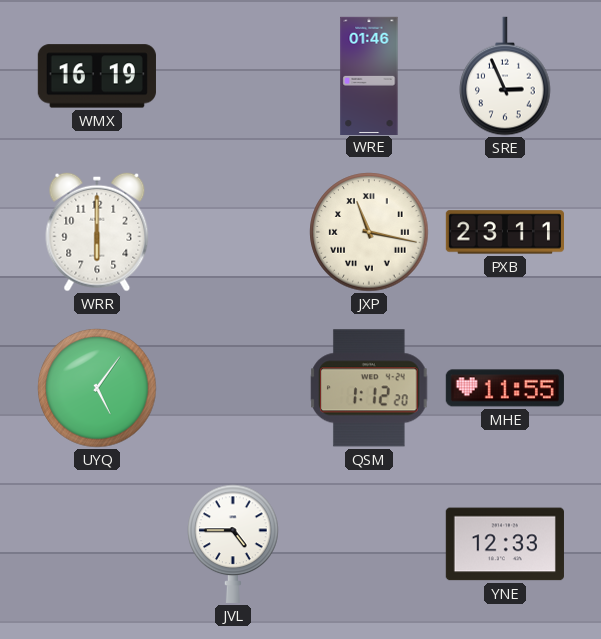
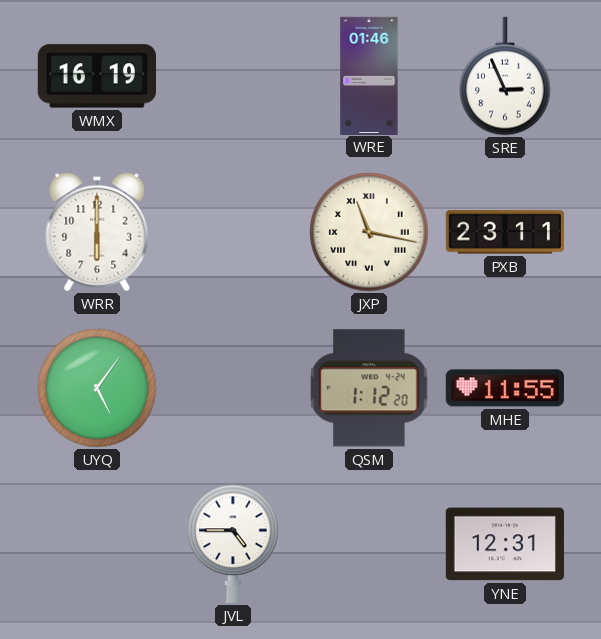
YNE: 12:33 -> 12:31 (505, 544)
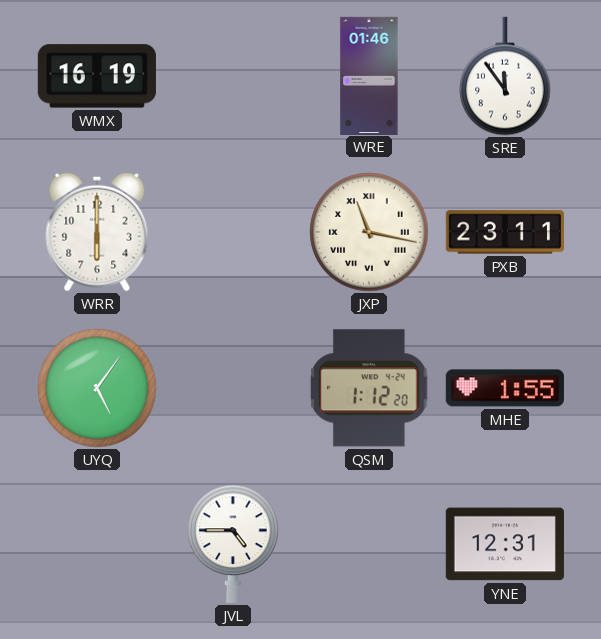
SRE: 2:56 -> 11:54 (505, 76)
MHE: 11:55 -> 1:55 (505, 388)
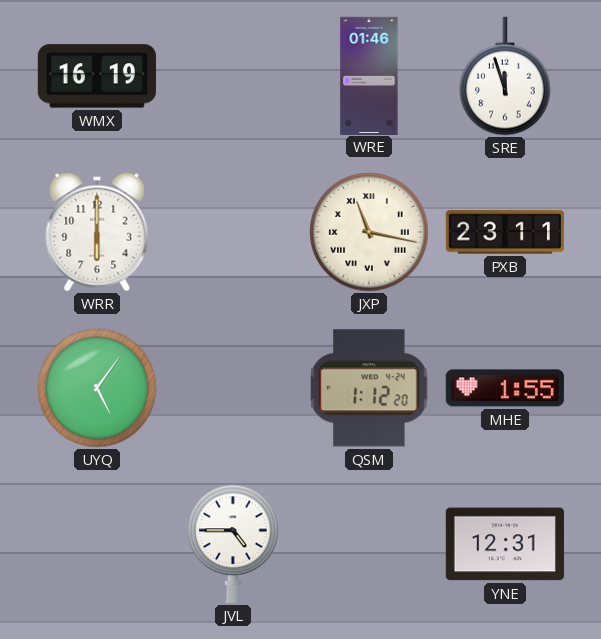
SRE: 11:54 -> 11:57 (505, 76)
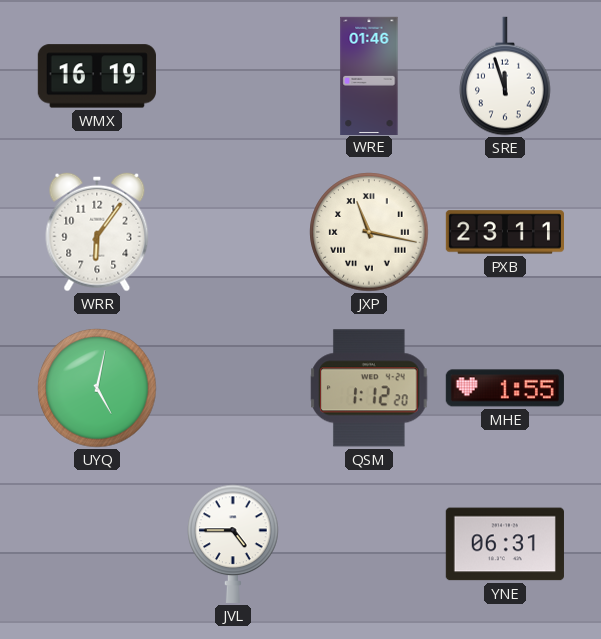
WRR: 6:00 -> 6:06 (97, 232)
UYQ: 5:06 -> 5:02 (97, 388)
YNE: 12:31 -> 06:31 (505, 544)
